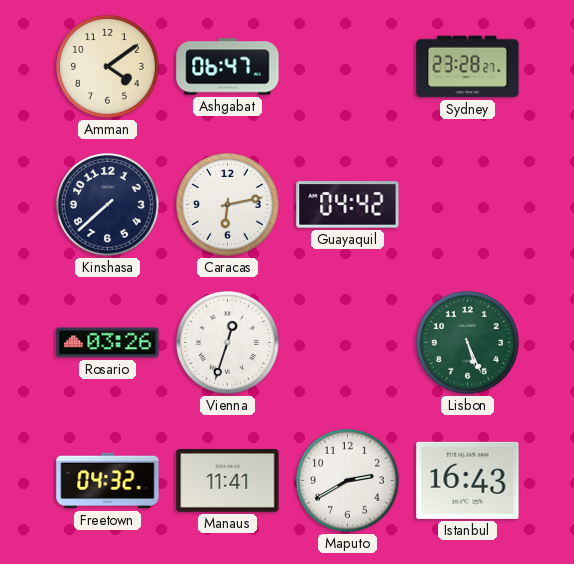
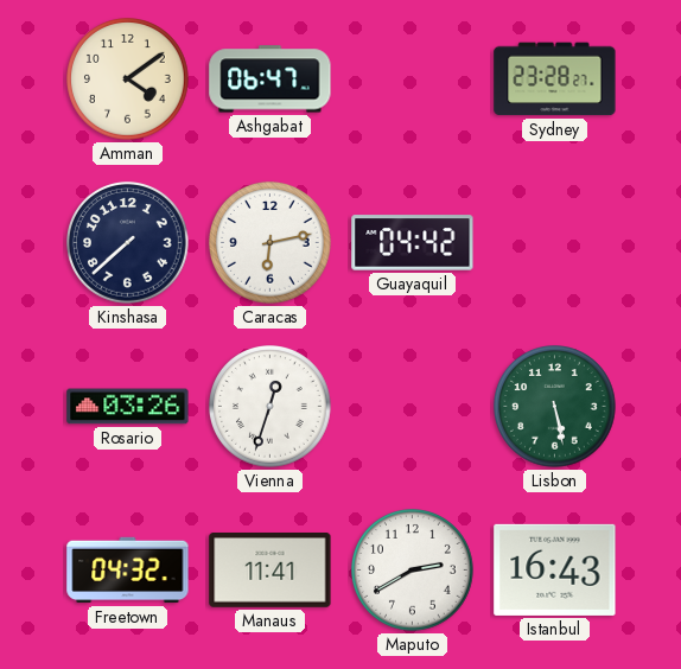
Lisbon: 5:26 -> 5:28 (555, 407)
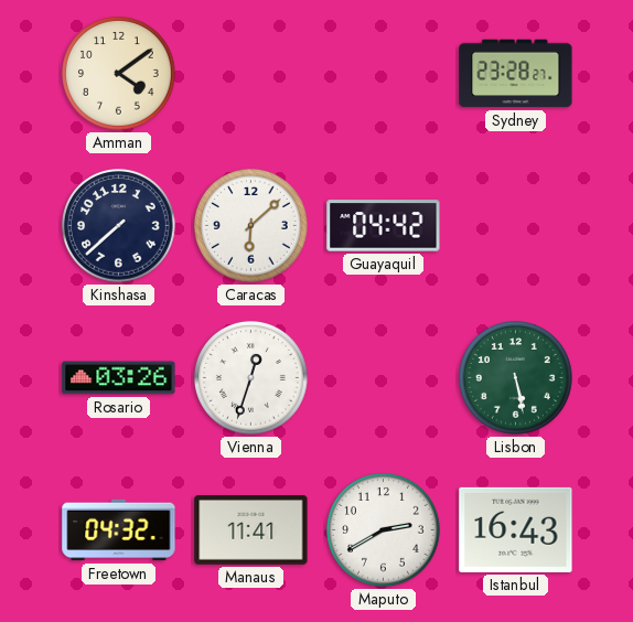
Ashgabat: 06:47 -> none (271, 79)
Caracas: 6:13 -> 6:08 (251, 226)
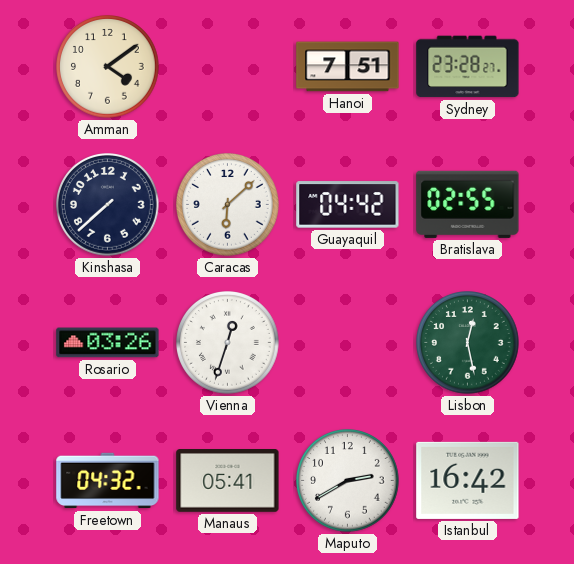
Hanoi: none -> 7:51 (348, 67)
Bratislava: none -> 02:55 (468, 204)
Lisbon: 5:28 -> 12:28 (468, 343)
Manaus: 11:41 -> 05:41 (228, 481)
Istanbul: 16:43 -> 16:42 (468, 480)
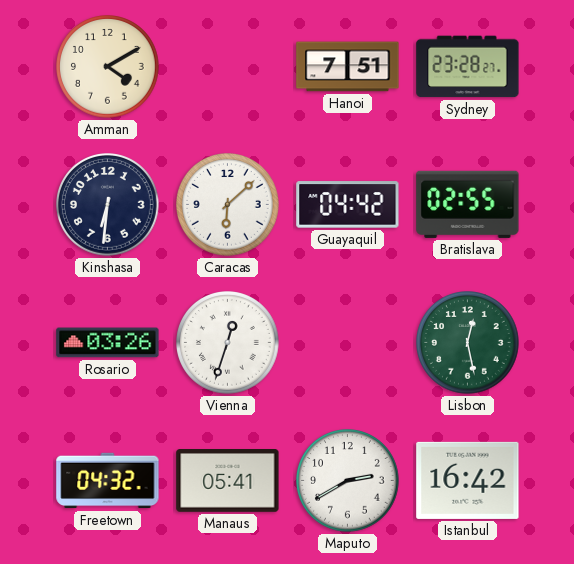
Amman: 4:09 -> 4:10 (108, 67)
Kinshasa: 7:38 -> 6:31 (108, 205)
